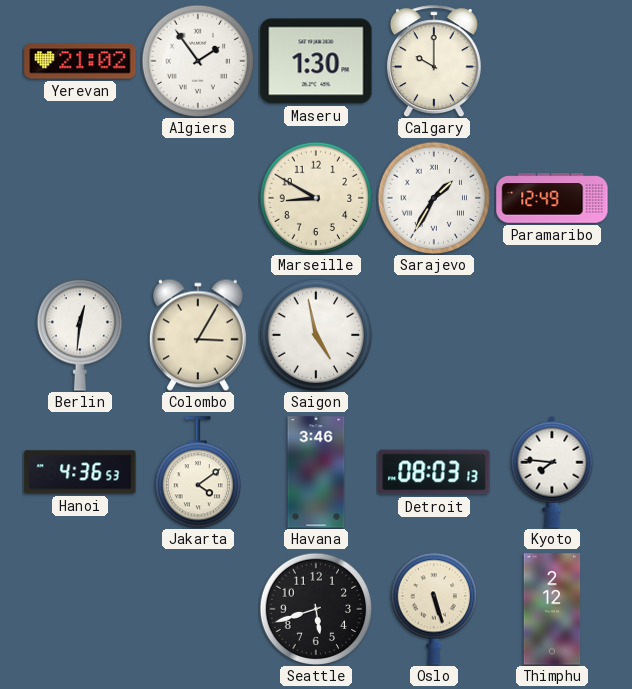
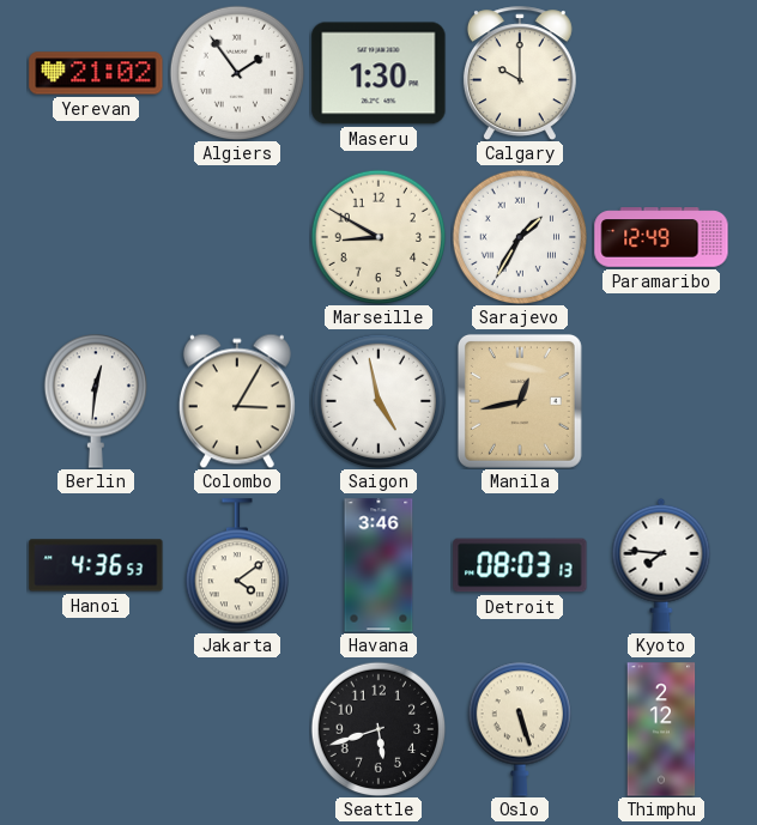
Manila: none -> 12:43 (520, 401)
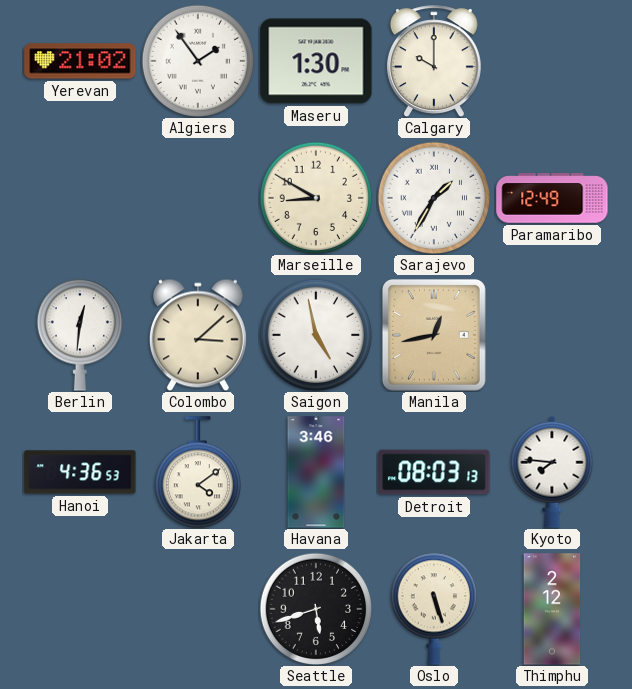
Colombo: 3:05 -> 3:08 (198, 335)
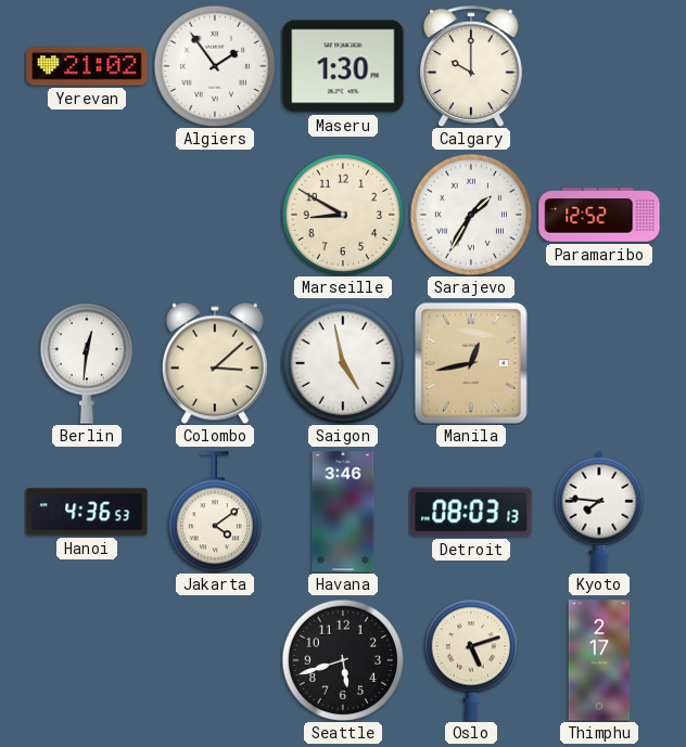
Paramaribo: 12:49 -> 12:52 (599, 215)
Oslo: 5:27 -> 5:12 (470, 660)
Thimphu: 2:12 -> 2:17 (599, 660)
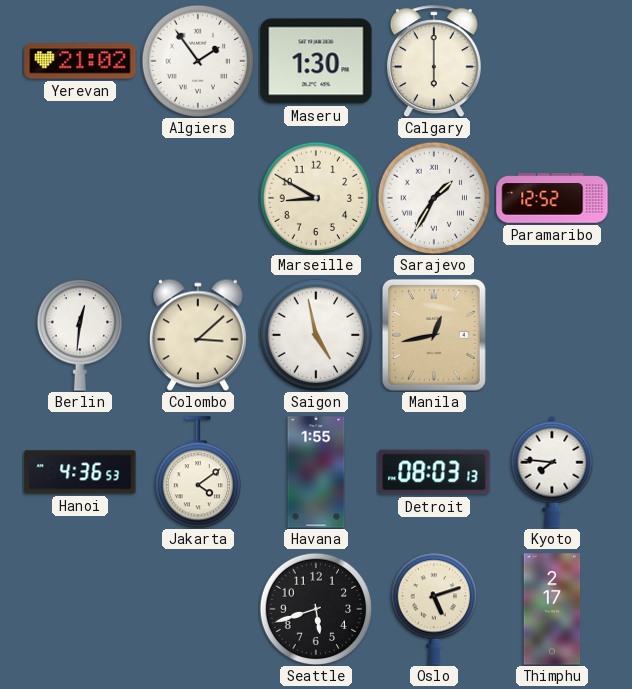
Calgary: 10:00 -> 6:00 (434, 61)
Havana: 3:46 -> 1:55 (316, 472)
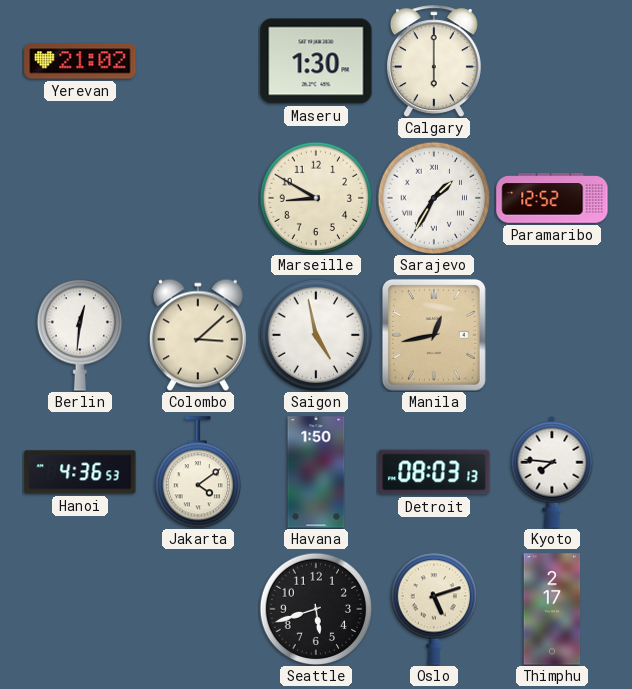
Algiers: 1:54 -> none (198, 61)
Havana: 1:55 -> 1:50 (316, 472)
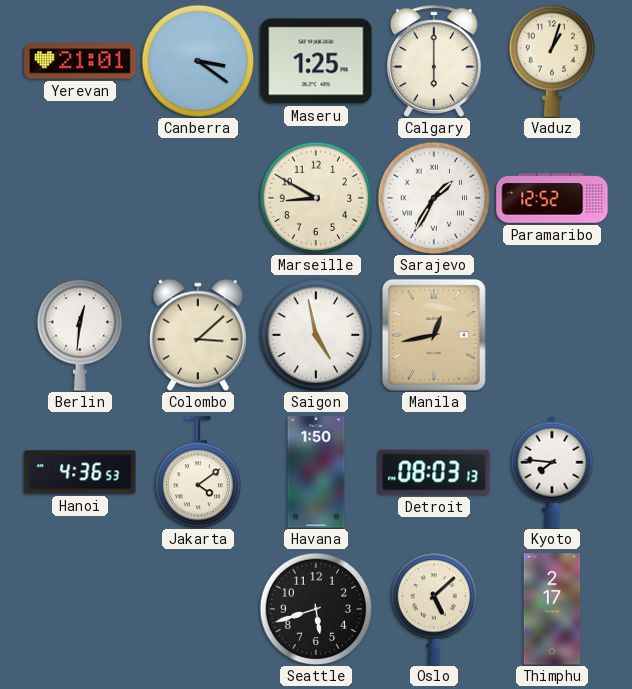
Yerevan: 21:02 -> 21:01 (80, 61)
Canberra: none -> 3:21 (198, 61)
Maseru: 1:30 -> 1:25 (316, 61)
Vaduz: none -> 1:03 (551, 61)
Oslo: 5:12 -> 5:08 (433, 609)
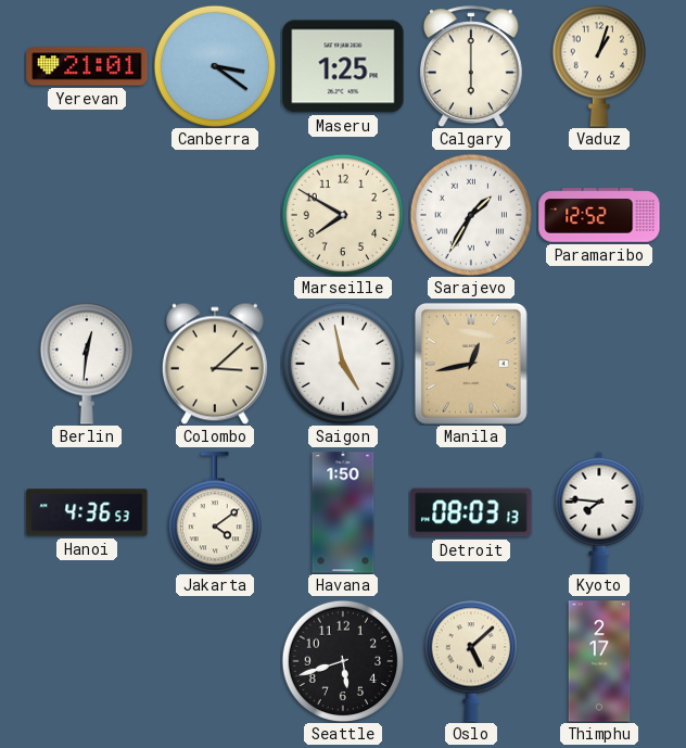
Marseille: 8:50 -> 7:50 (343, 215)
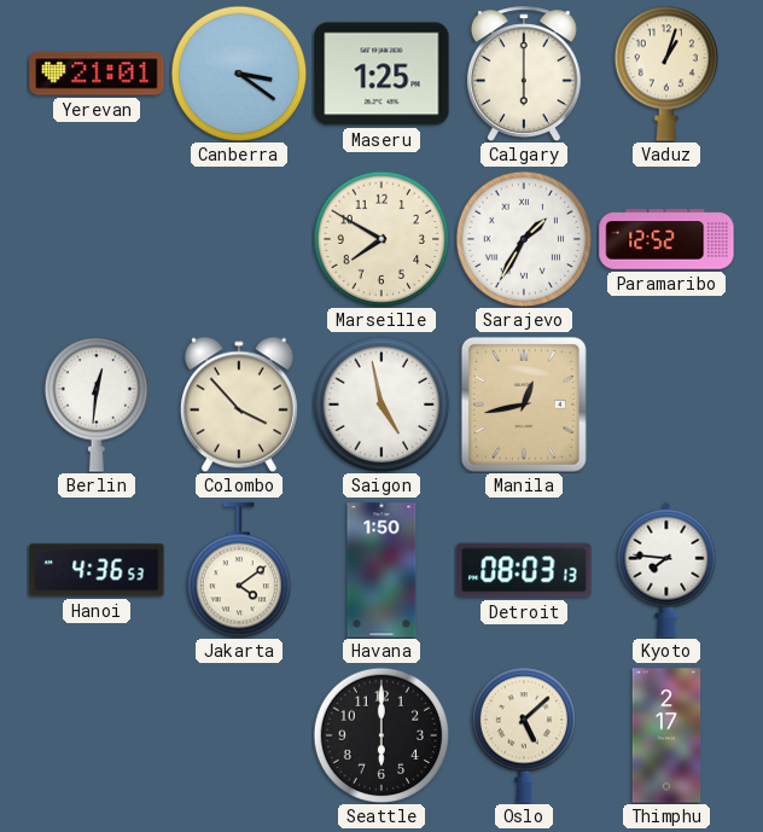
Colombo: 3:08 -> 3:53 (239, 405)
Seattle: 5:42 -> 6:00 (381, 735)
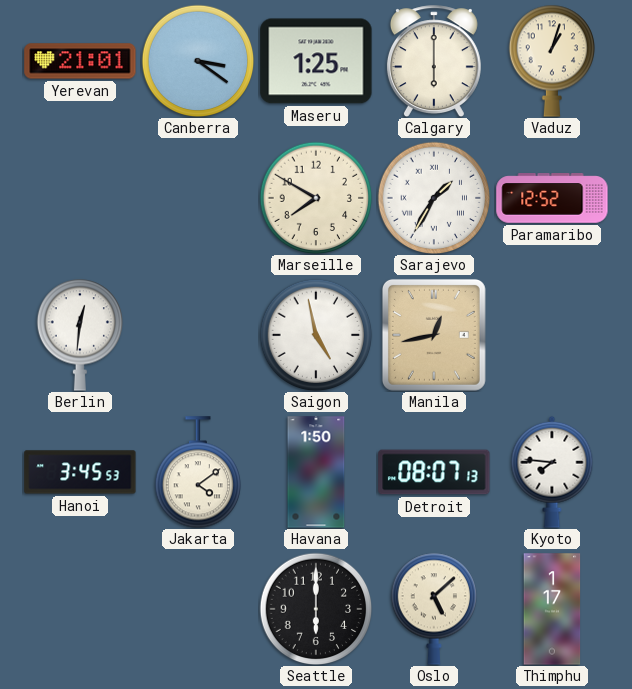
Colombo: 3:53 -> none (239, 405)
Hanoi: 4:36 -> 3:45 (80, 472)
Detroit: 08:03 -> 08:07 (434, 472)
Thimphu: 2:17 -> 1:17 (552, 609)
